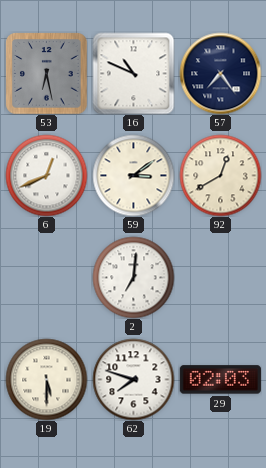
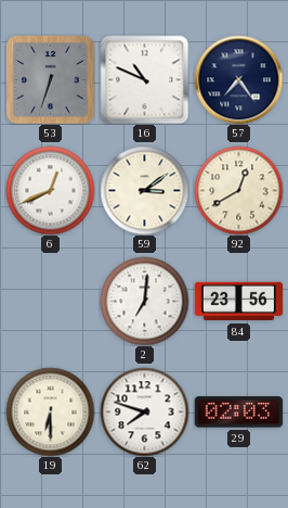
53: 6:28 -> 6:33 (50, 79)
84: none -> 23:56 (238, 302)
19: 5:30 -> 6:30 (50, 411)
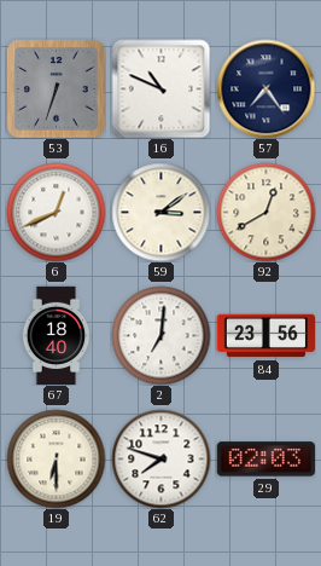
67: none -> 18:40 (57, 335)
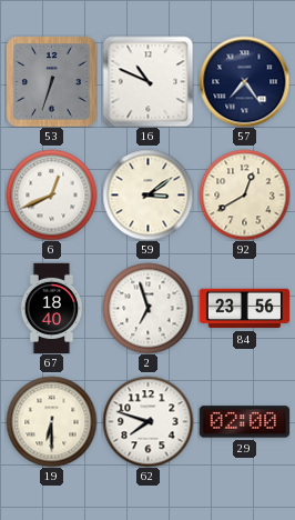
2: 7:01 -> 6:57 (147, 308)
29: 02:03 -> 02:00 (244, 422)
